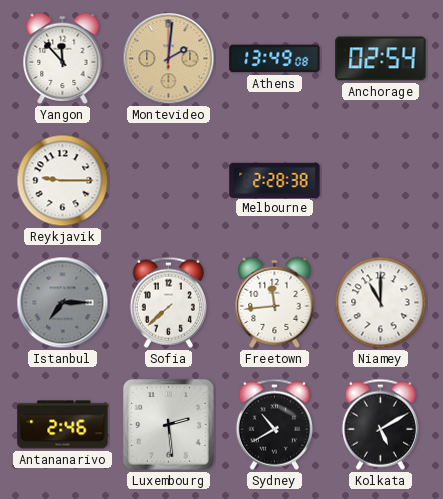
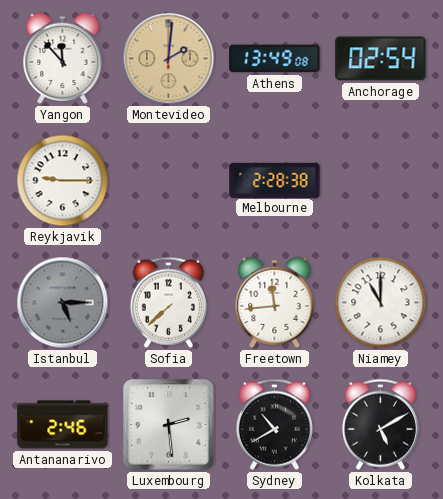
Istanbul: 7:15 -> 5:15 (63, 303)
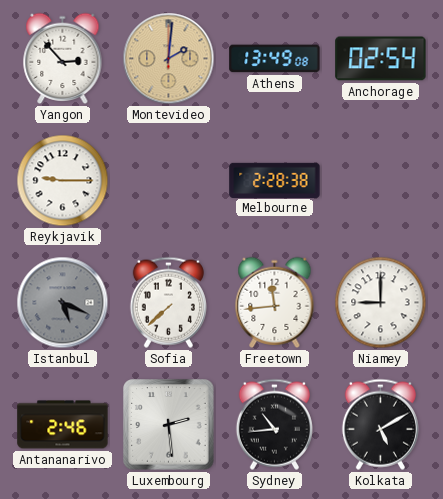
Yangon: 11:53 -> 2:53 (63, 58)
Istanbul: 5:15 -> 5:19 (63, 303)
Niamey: 11:00 -> 9:00 (381, 303)
Sydney: 10:40 -> 10:44 (274, 424)
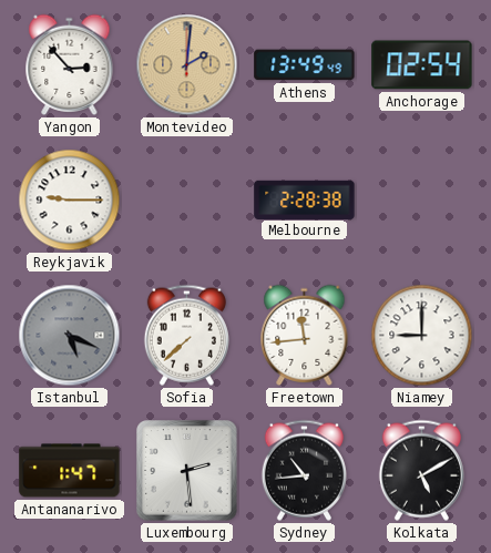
Athens: 13:49:08 -> 13:49:49 (305, 65)
Antananarivo: 2:46 -> 1:47 (70, 471)
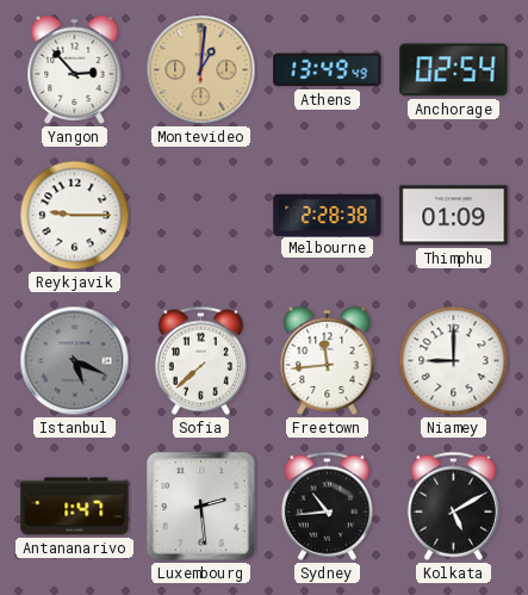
Montevideo: 2:01 -> 1:01 (201, 70)
Thimphu: none -> 01:09 (454, 216)
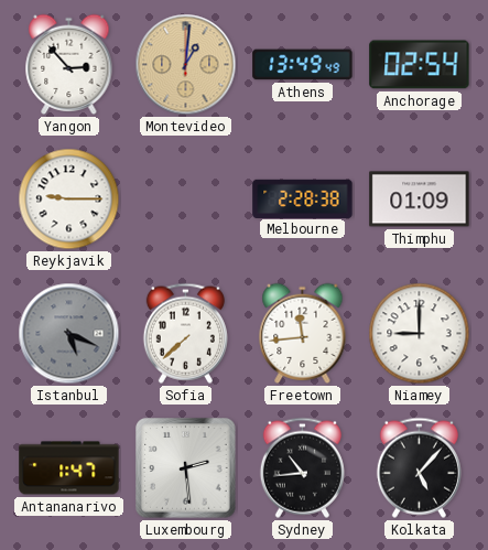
Kolkata: 5:10 -> 5:07 (419, 467)
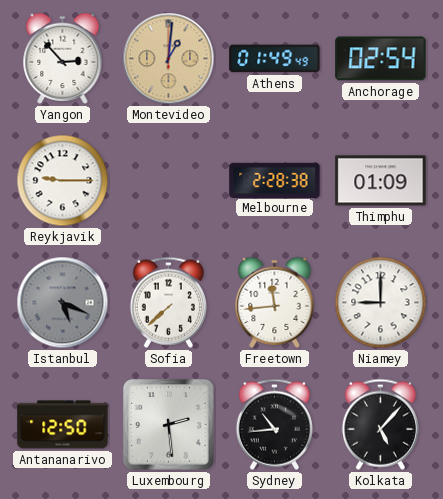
Athens: 13:49 -> 01:49 (275, 59)
Antananarivo: 1:47 -> 12:50 (63, 425)
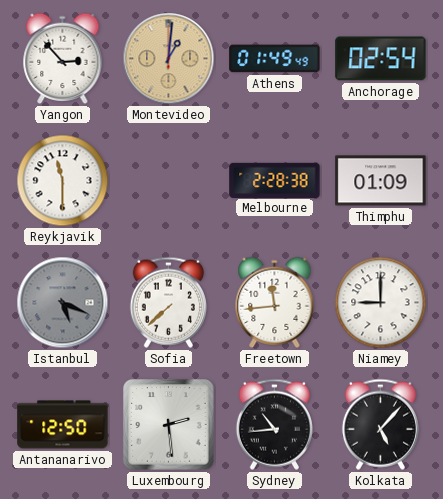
Reykjavik: 9:15 -> 11:30 (63, 181)
